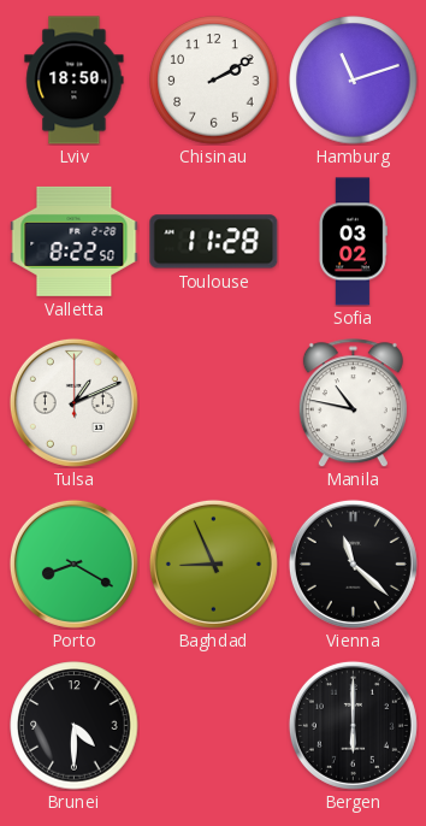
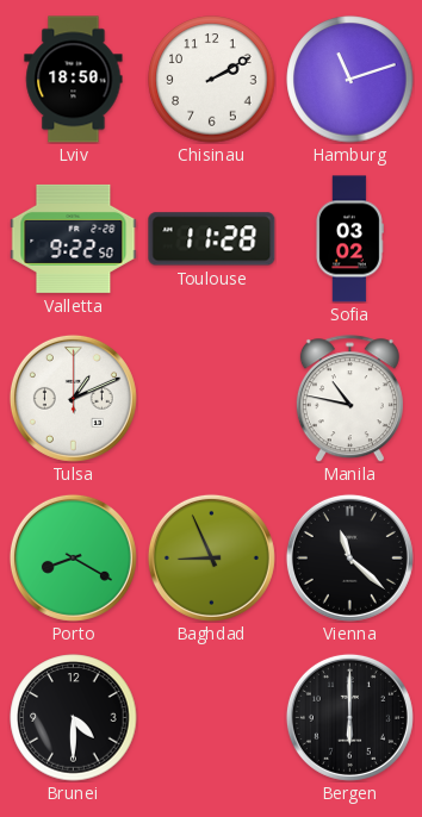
Valletta: 8:22 -> 9:22 (74, 238)
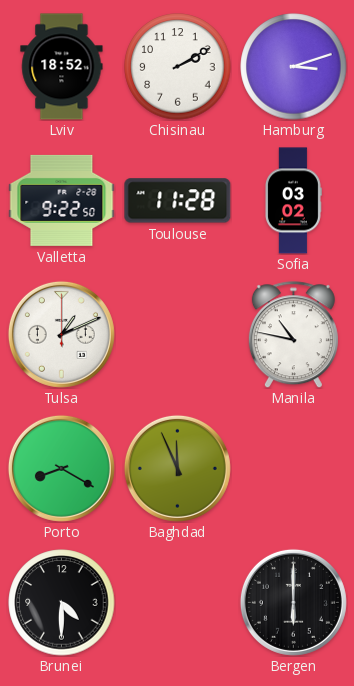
Lviv: 18:50 -> 18:52 (62, 67)
Hamburg: 11:12 -> 3:12 (294, 67)
Baghdad: 8:56 -> 11:56 (177, 468)
Vienna: 11:22 -> none (349, 557)
